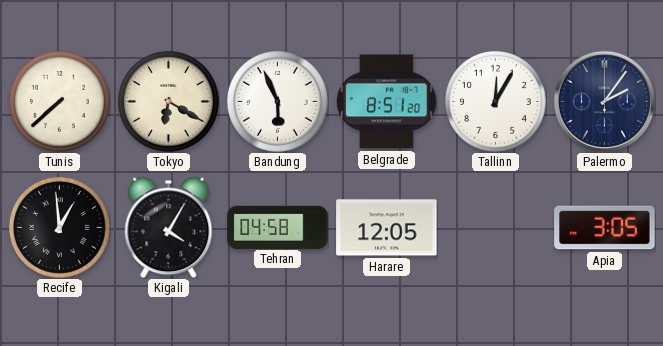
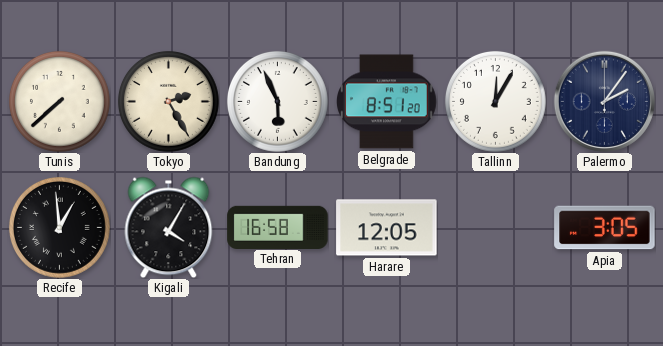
Tokyo: 6:20 -> 2:25 (168, 101)
Tehran: 04:58 -> 16:58 (278, 227)
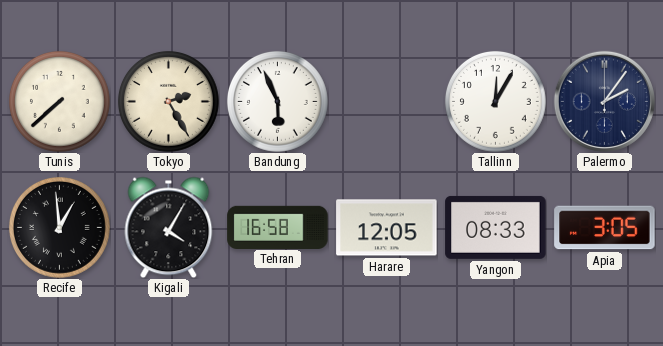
Belgrade: 8:51 -> none (387, 102)
Yangon: none -> 08:33 (496, 227)
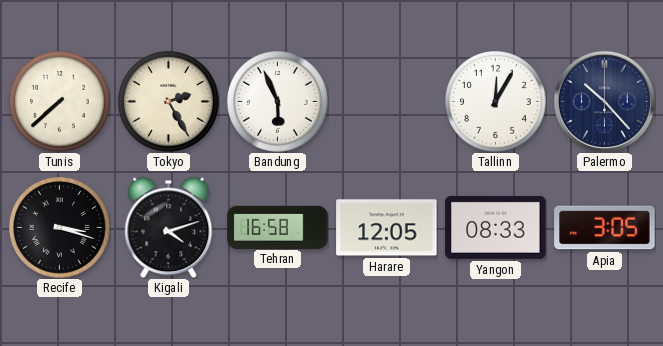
Palermo: 2:06 -> 10:23 (604, 101)
Recife: 12:59 -> 3:18 (59, 227)
Kigali: 4:05 -> 4:12 (169, 227)
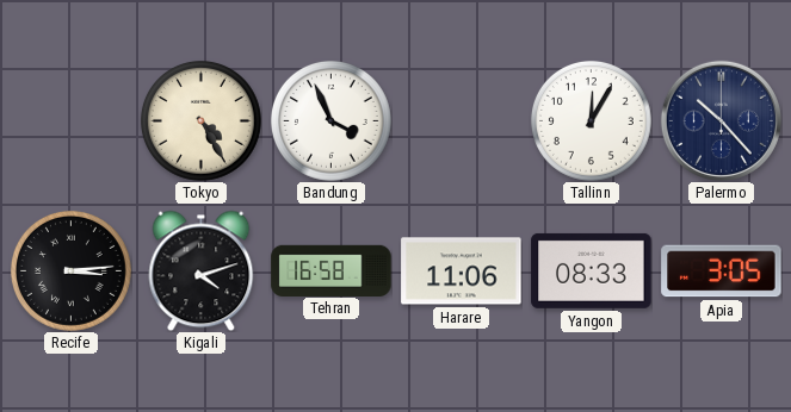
Tunis: 7:38 -> none (59, 101)
Tokyo: 2:25 -> 4:25 (200, 120)
Bandung: 5:56 -> 3:56 (330, 120)
Recife: 3:18 -> 3:14 (70, 270)
Harare: 12:05 -> 11:06 (462, 271)
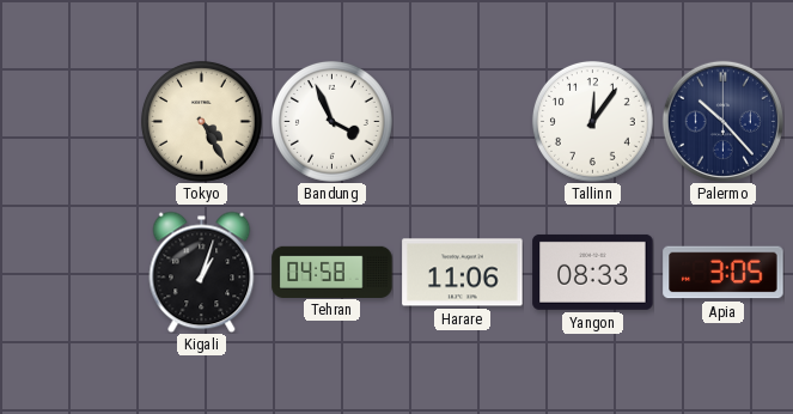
Tallinn: 12:05 -> 12:06 (592, 121)
Recife: 3:14 -> none (70, 270)
Kigali: 4:12 -> 1:03 (202, 272)
Tehran: 16:58 -> 04:58 (333, 272)
